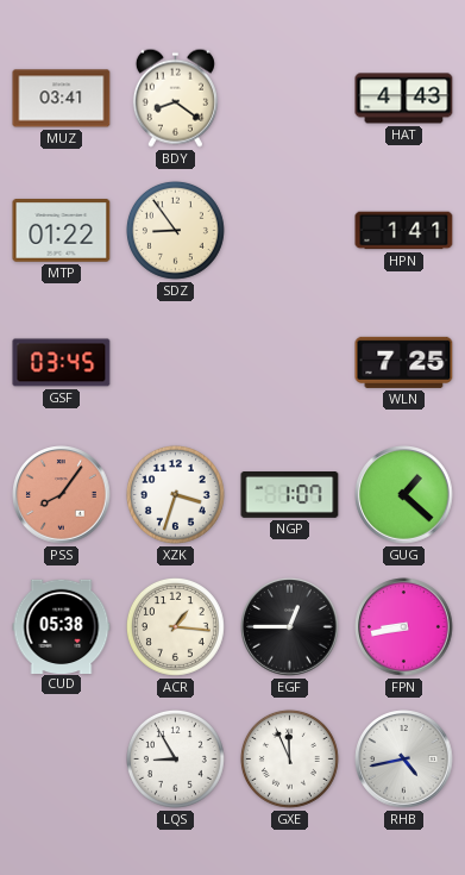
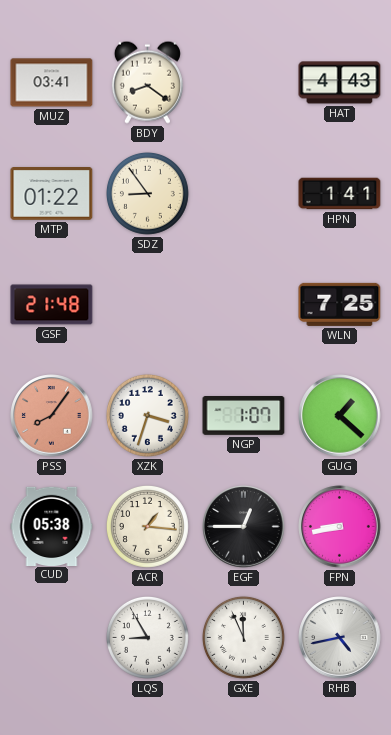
GSF: 03:45 -> 21:48 (52, 305)
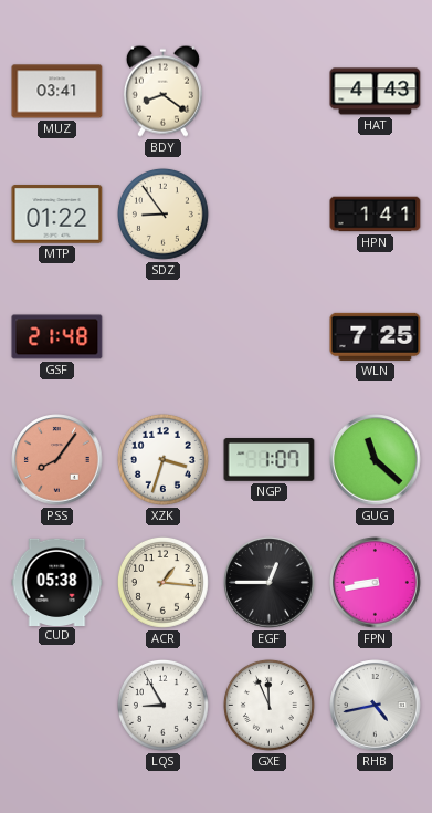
GUG: 1:22 -> 11:22 (376, 460)
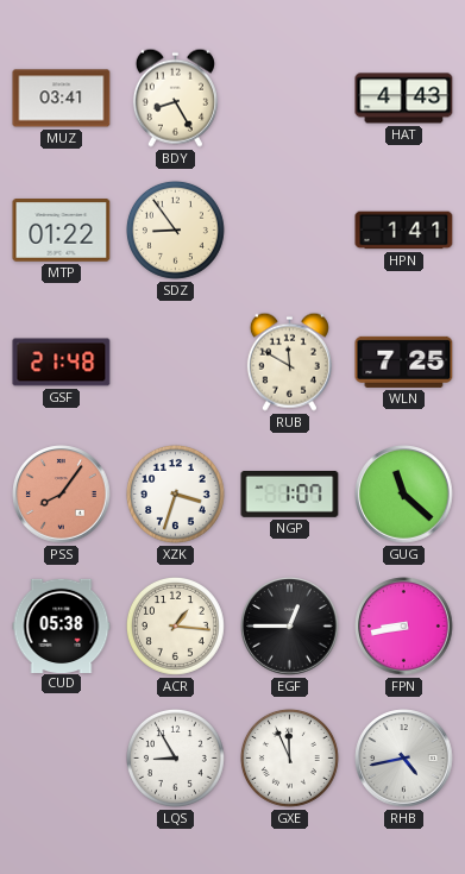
BDY: 8:21 -> 8:25 (175, 98)
RUB: none -> 11:50 (289, 361)
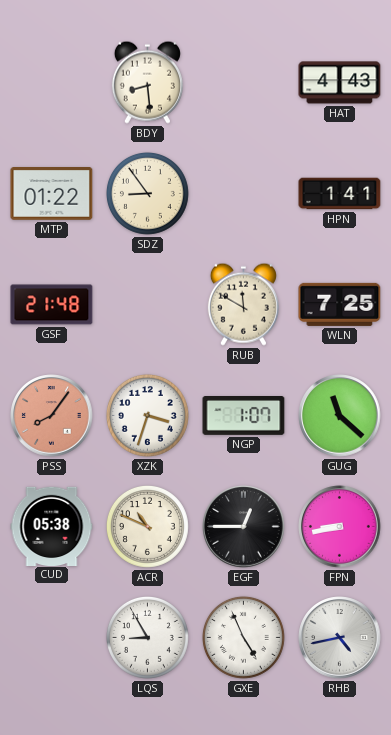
MUZ: 03:41 -> none (62, 99)
BDY: 8:25 -> 8:29 (147, 82)
ACR: 1:16 -> 10:49 (147, 526)
GXE: 11:56 -> 4:56 (243, 637)
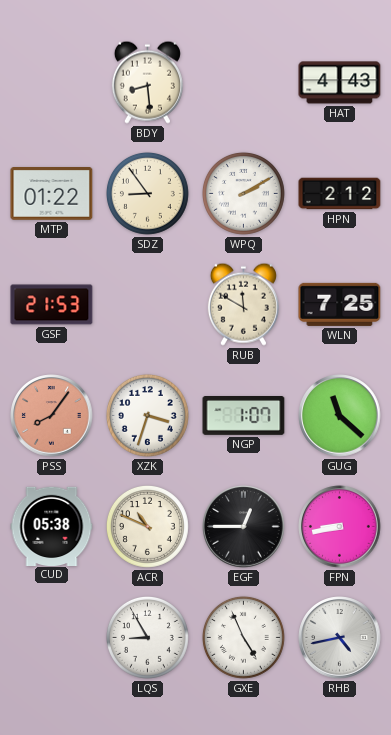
WPQ: none -> 2:10 (243, 193)
HPN: 1:41 -> 2:12 (340, 194)
GSF: 21:48 -> 21:53 (52, 305)
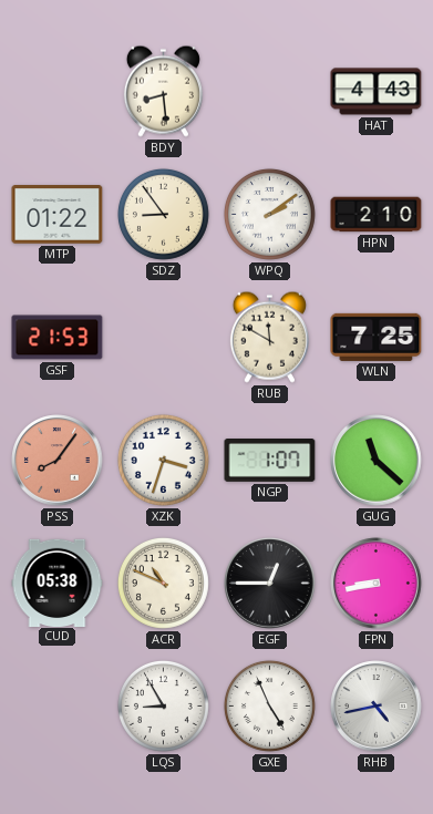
WPQ: 2:10 -> 2:09 (269, 214)
HPN: 2:12 -> 2:10 (377, 215)
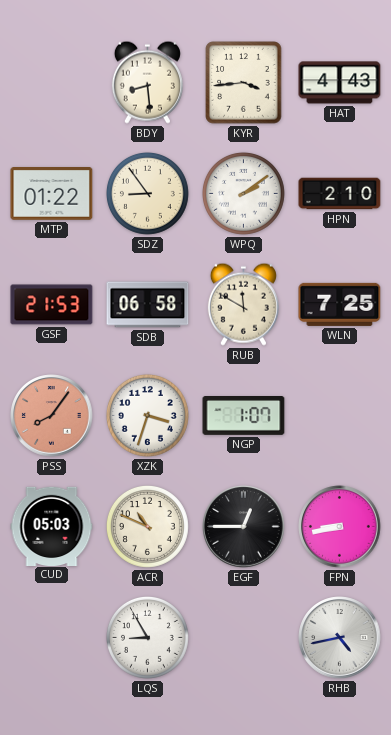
KYR: none -> 3:44 (244, 83)
SDB: none -> 06:58 (148, 305)
GUG: 11:22 -> none (377, 461)
CUD: 05:38 -> 05:03 (52, 526)
GXE: 4:56 -> none (269, 705)
